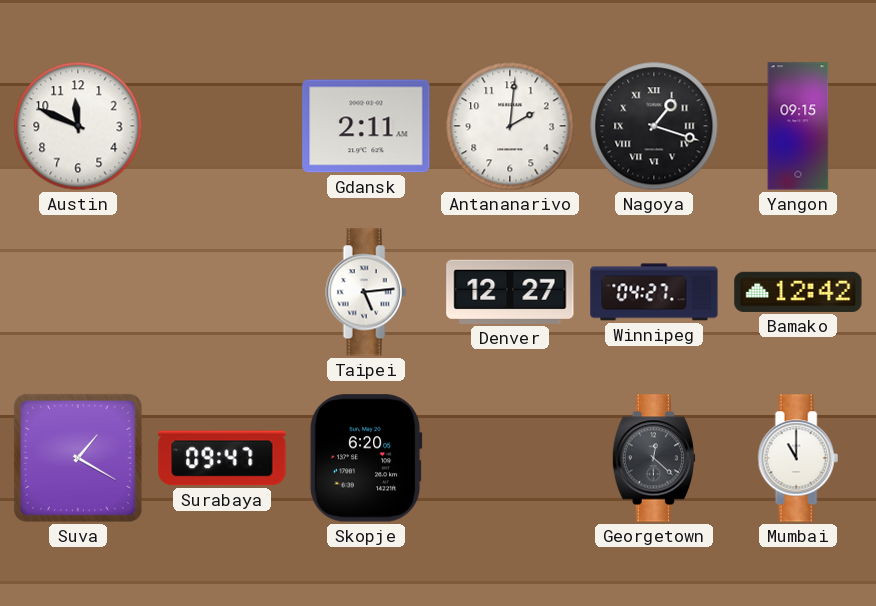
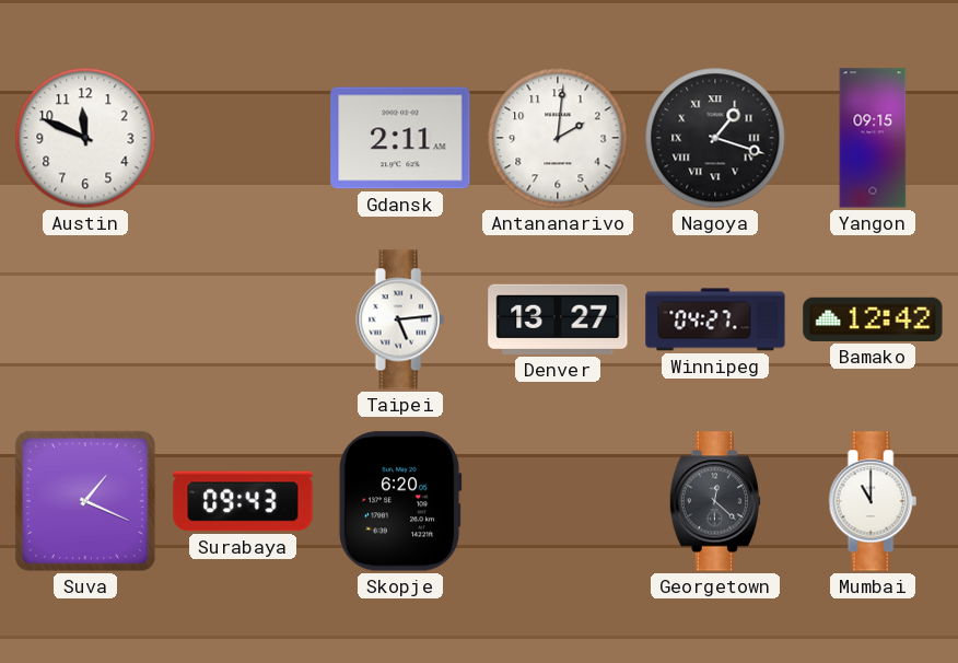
Denver: 12:27 -> 13:27 (558, 319)
Suva: 1:20 -> 1:19 (85, 501)
Surabaya: 09:47 -> 09:43 (243, 501)
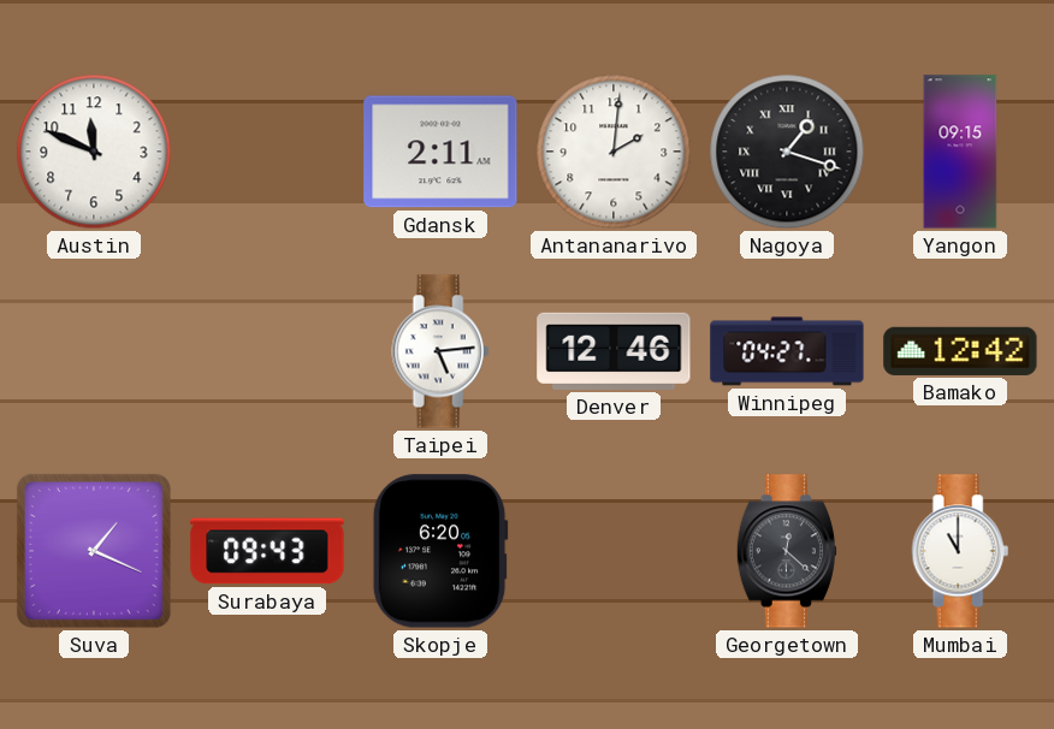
Denver: 13:27 -> 12:46 (614, 351)
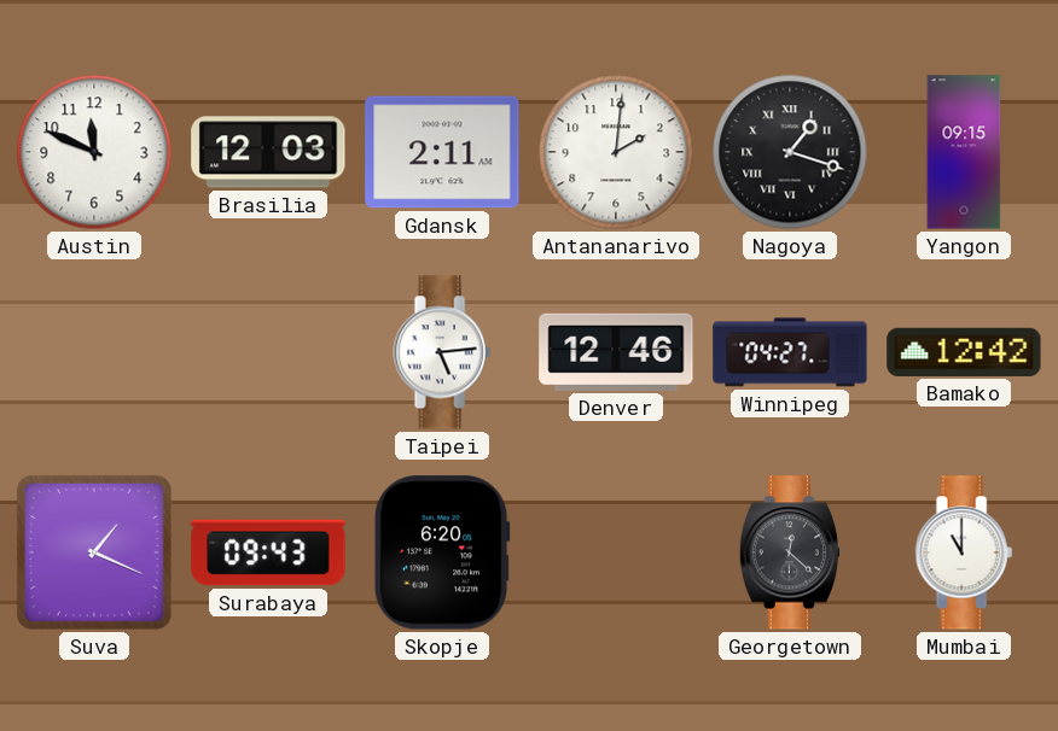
Brasilia: none -> 12:03 (268, 152)
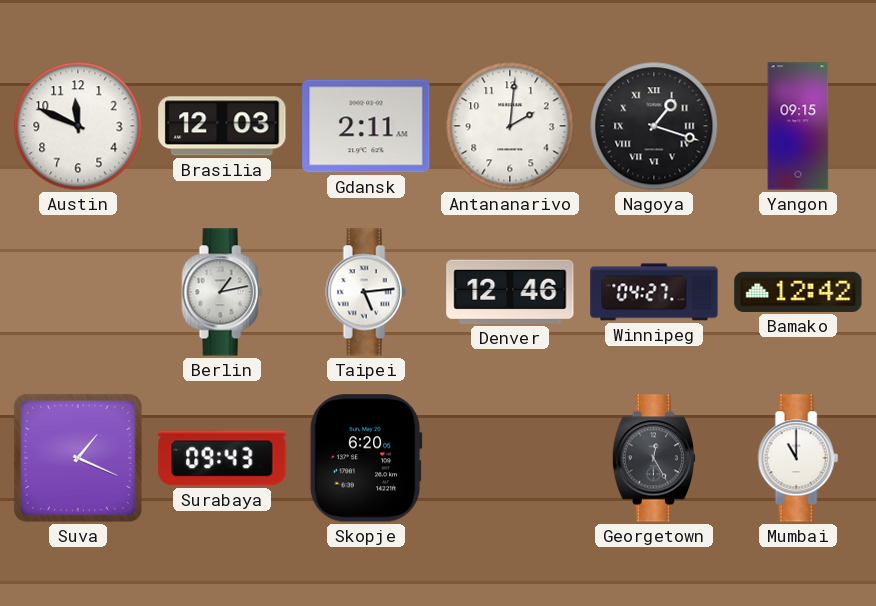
Berlin: none -> 1:13 (222, 292)
Georgetown: 12:22 -> 12:25 (653, 458)
